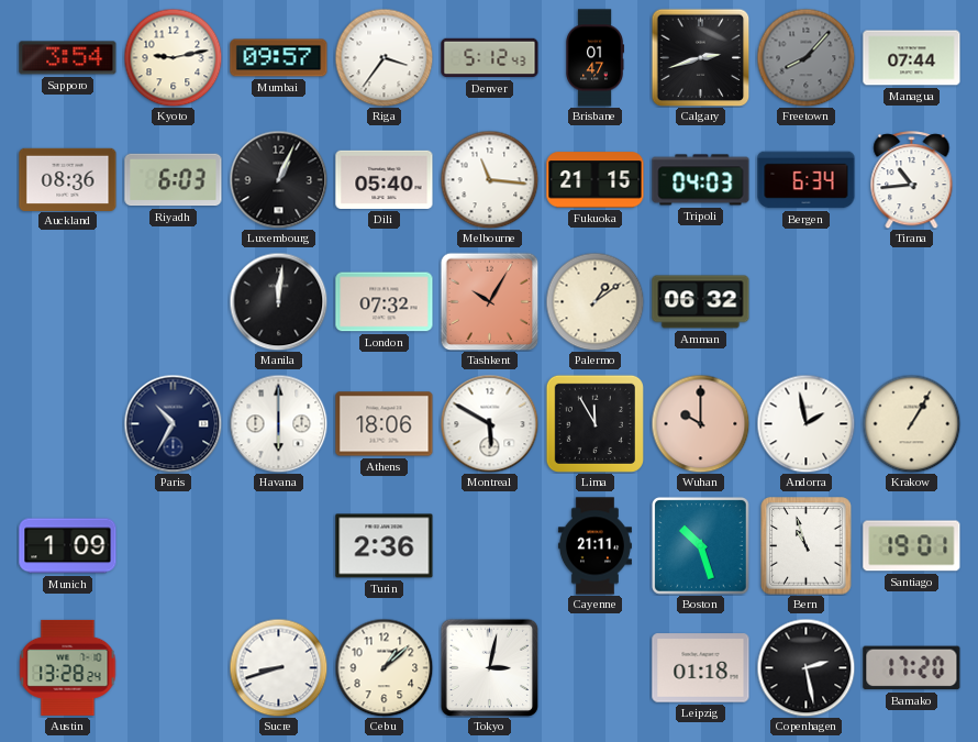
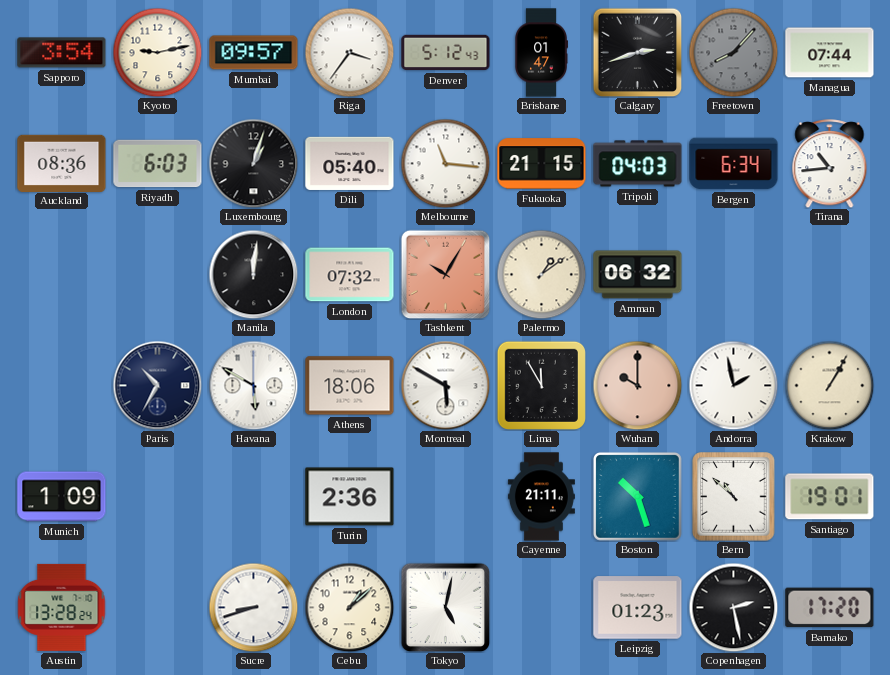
Luxembourg: 1:04 -> 1:03 (253, 163)
Havana: 6:00 -> 5:50 (253, 385)
Bern: 10:57 -> 10:52 (734, 497)
Tokyo: 3:02 -> 5:02 (445, 607)
Leipzig: 01:18 -> 01:23 (638, 608)
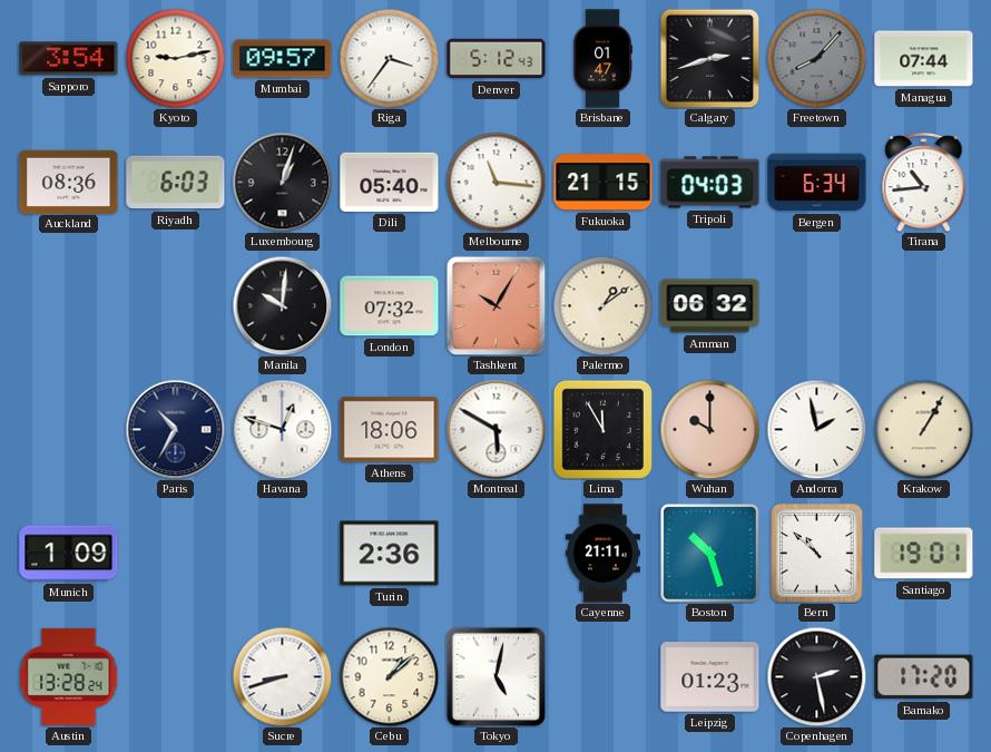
Manila: 12:01 -> 10:01 (282, 305)
Havana: 5:50 -> 12:48 (282, 429)
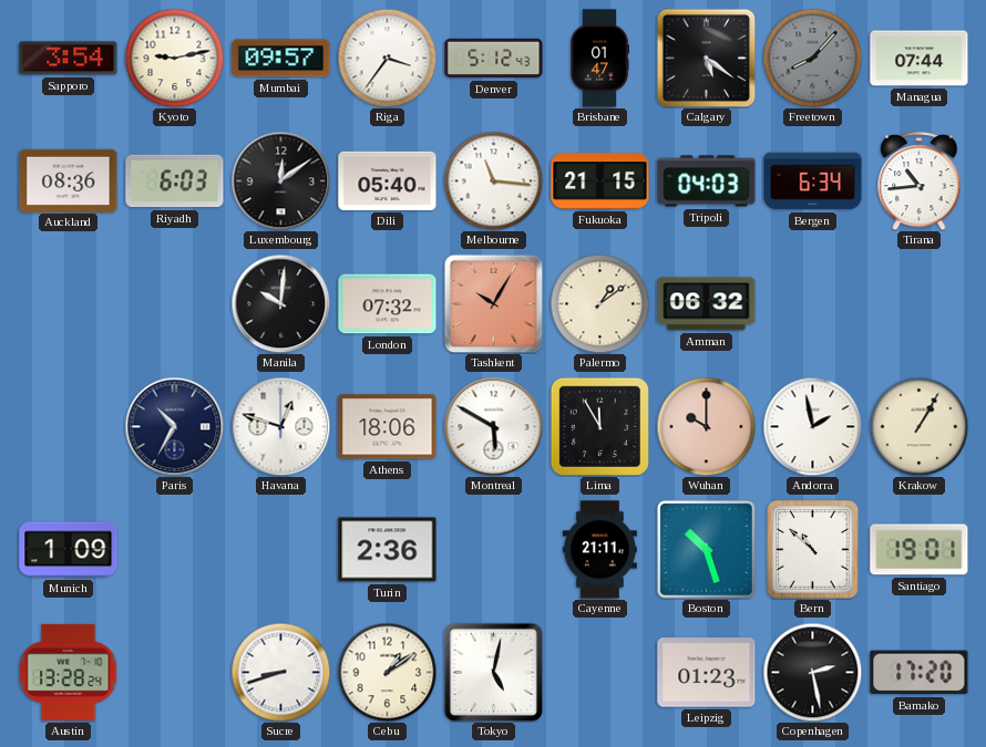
Calgary: 2:42 -> 5:21 (706, 58)
Luxembourg: 1:03 -> 12:09 (280, 180)
Cebu: 1:08 -> 1:09 (387, 672)
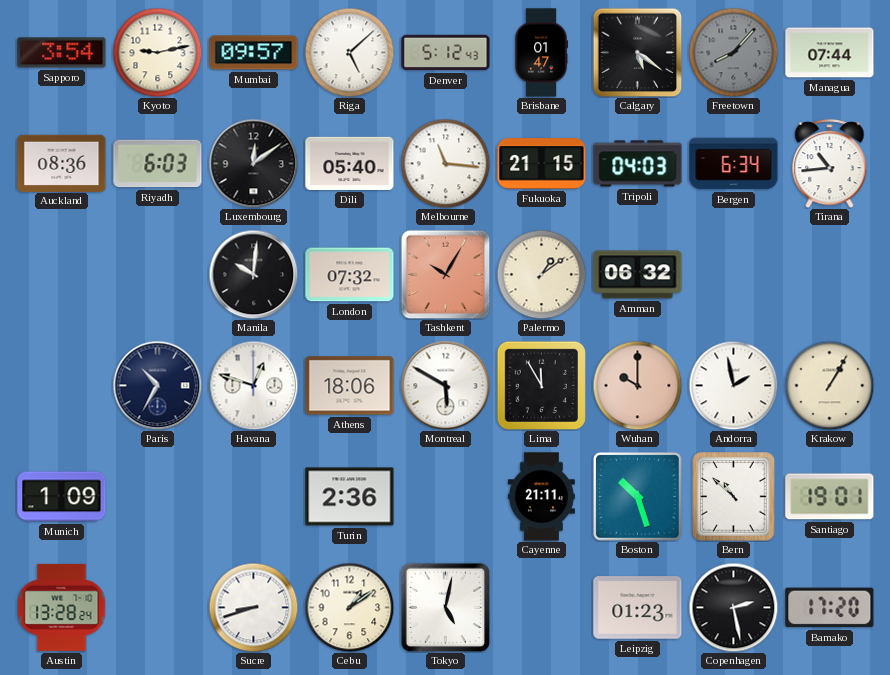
Riga: 3:36 -> 5:08 (349, 52)
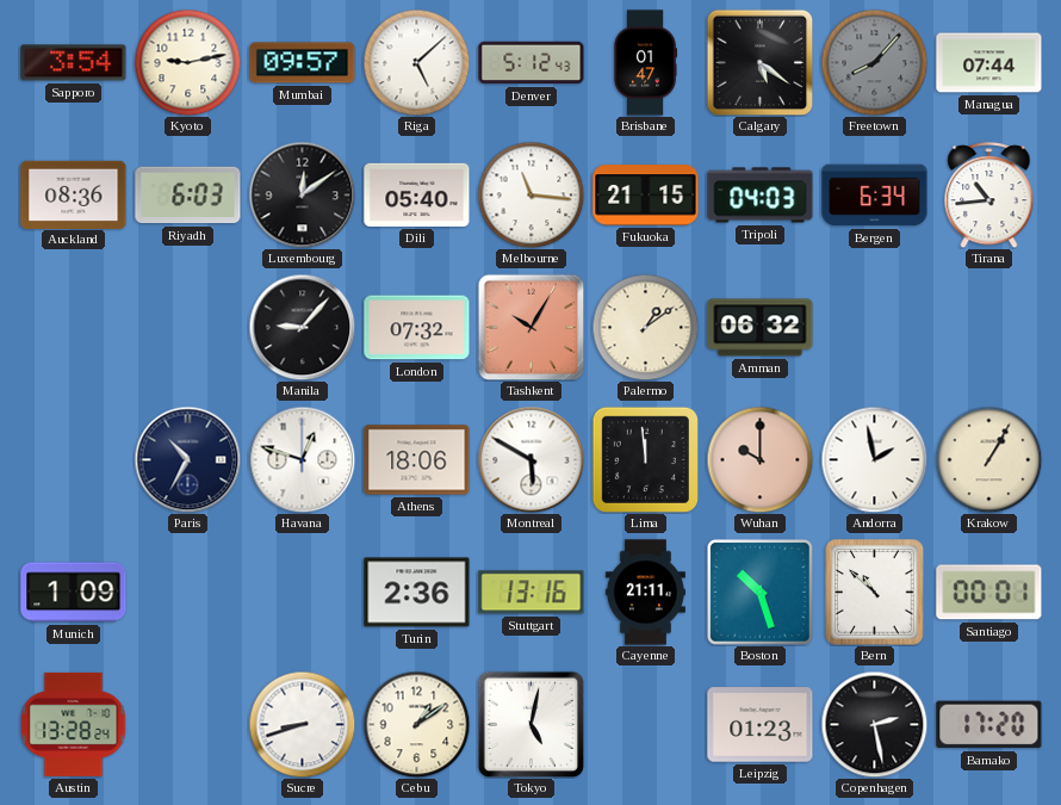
Manila: 10:01 -> 9:07 (302, 327)
Lima: 11:55 -> 11:59 (645, 459)
Stuttgart: none -> 13:16 (532, 593)
Santiago: 19:01 -> 00:01 (989, 593)
